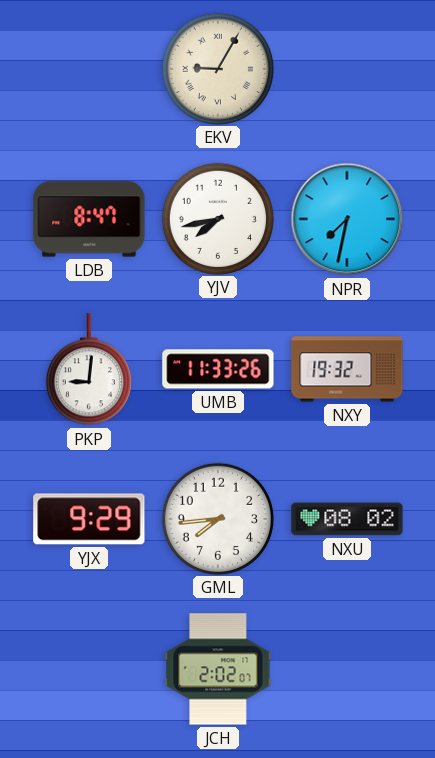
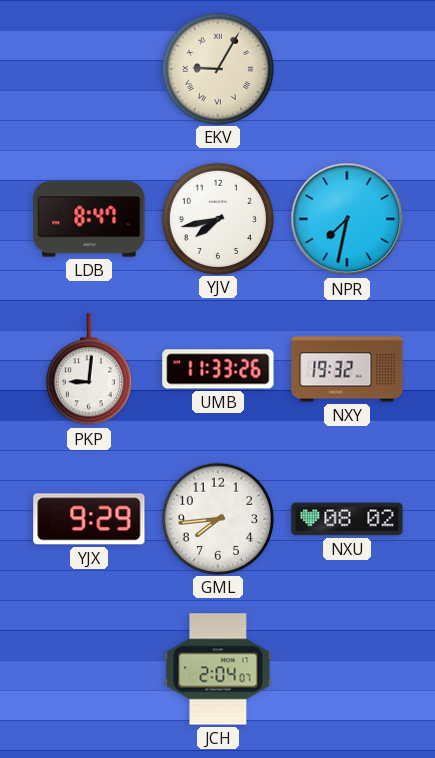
JCH: 2:02 -> 2:04 (218, 669)
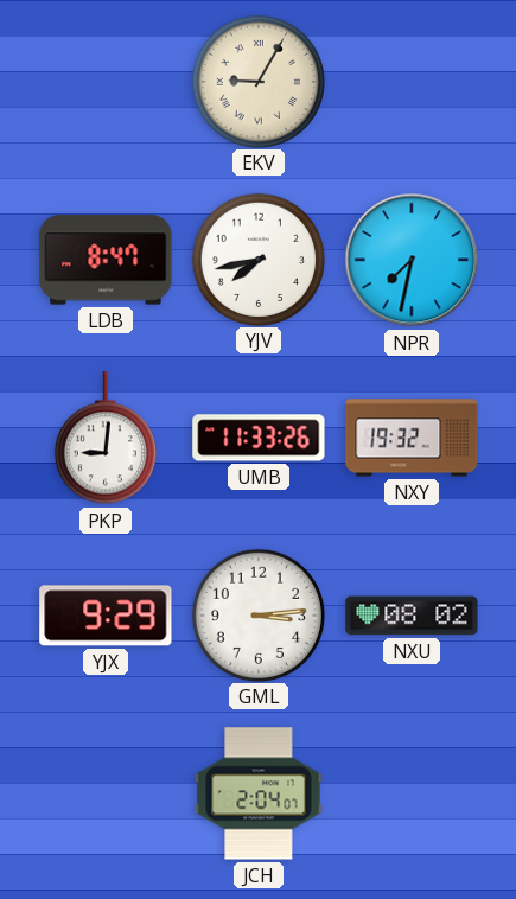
GML: 7:44 -> 3:14 (257, 614)
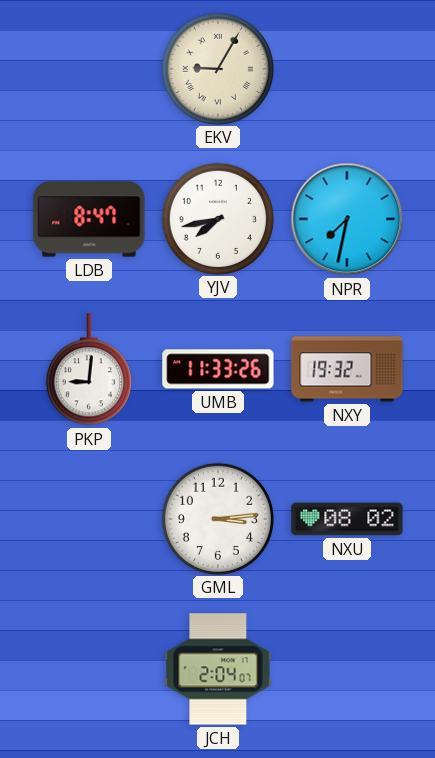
YJX: 9:29 -> none (106, 616)
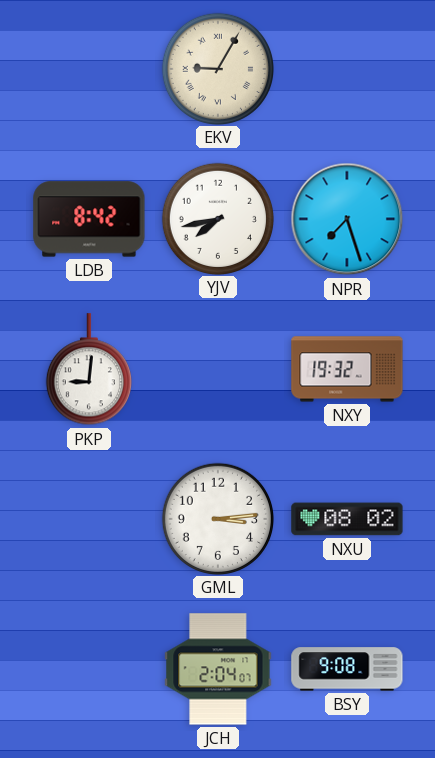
LDB: 8:47 -> 8:42 (89, 219)
NPR: 7:32 -> 7:27 (347, 219)
UMB: 11:33 -> none (218, 369)
BSY: none -> 9:08 (347, 669)
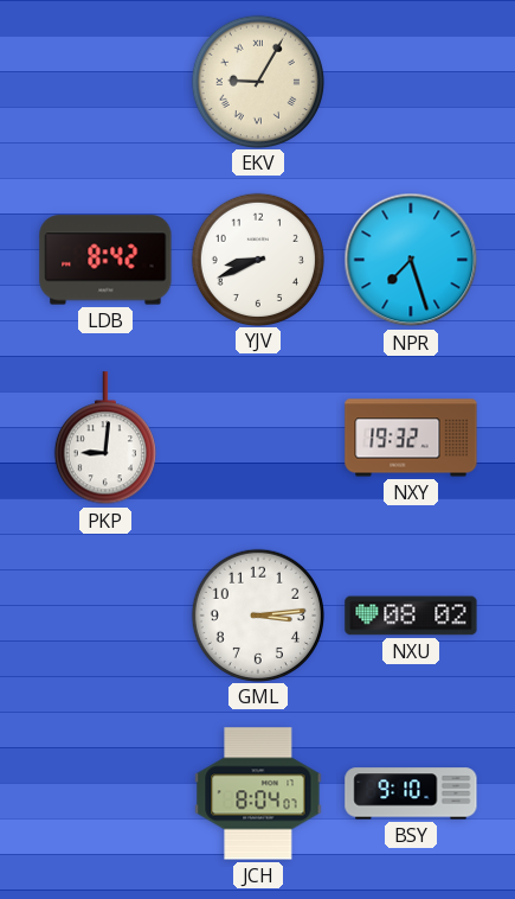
YJV: 7:43 -> 8:41 (257, 259)
JCH: 2:04 -> 8:04 (258, 793)
BSY: 9:08 -> 9:10 (411, 793)
